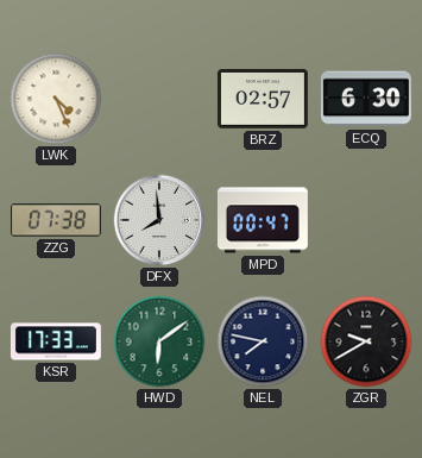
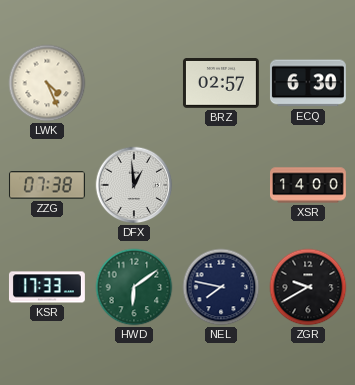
DFX: 7:59 -> 12:59 (134, 185)
MPD: 00:47 -> none (263, 220)
XSR: none -> 14:00 (309, 185)
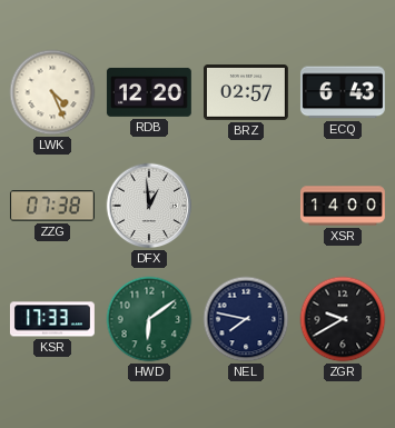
RDB: none -> 12:20 (149, 92)
ECQ: 6:30 -> 6:43 (343, 92)
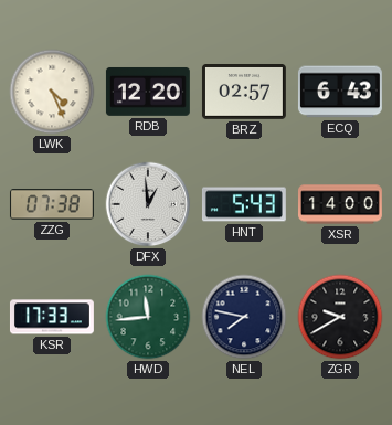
HNT: none -> 5:43 (244, 204)
HWD: 6:09 -> 11:44 (148, 317)
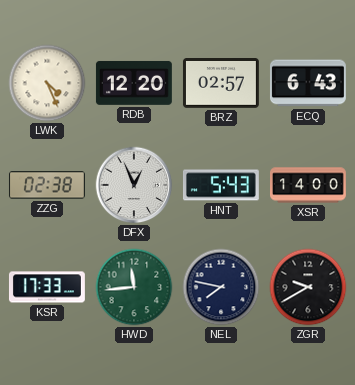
ZZG: 07:38 -> 02:38 (47, 185)
DFX: 12:59 -> 12:56 (134, 185)
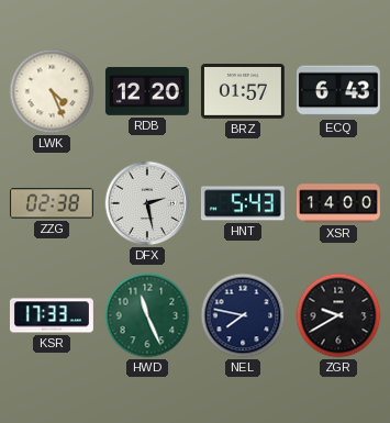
BRZ: 02:57 -> 01:57 (243, 92)
DFX: 12:56 -> 2:28 (147, 203)
HWD: 11:44 -> 11:26 (147, 315)
